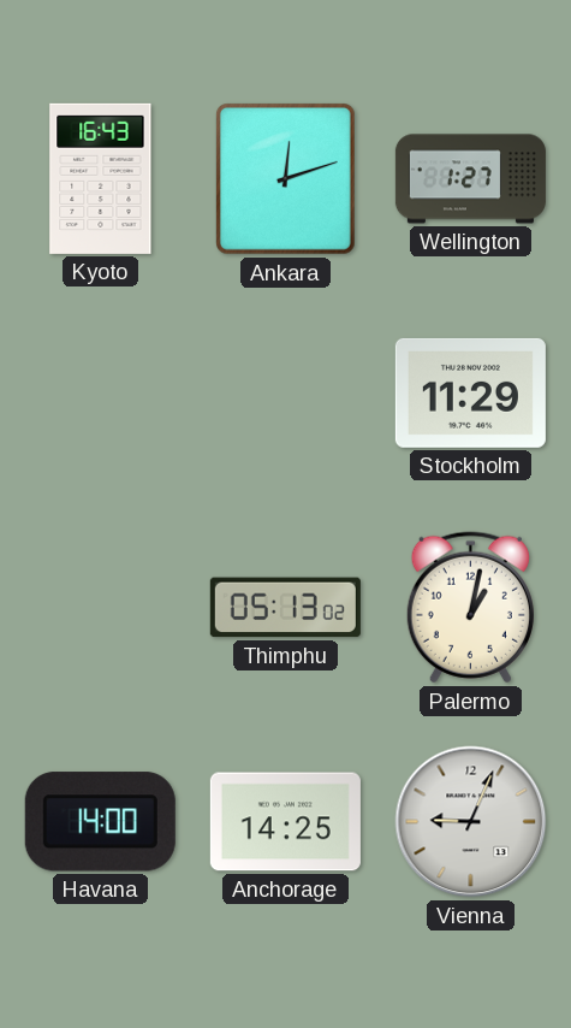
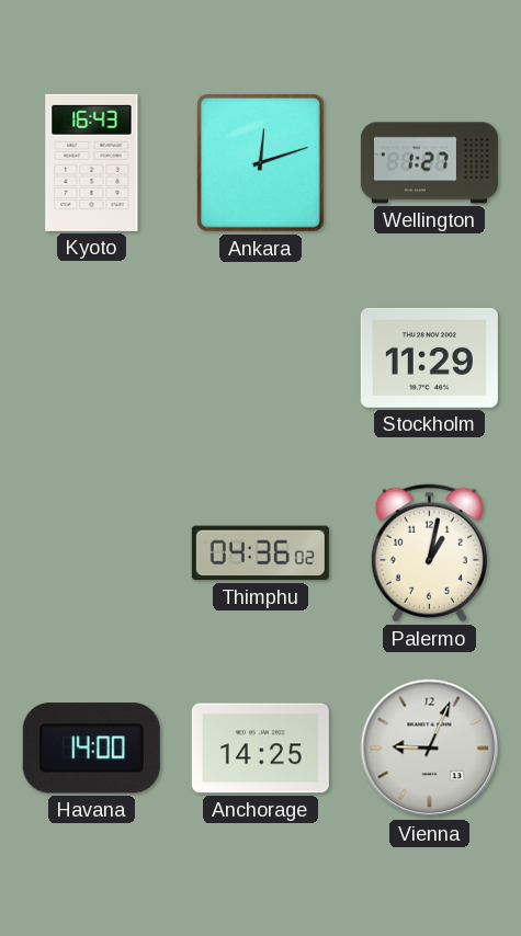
Thimphu: 05:13 -> 04:36 (260, 553)
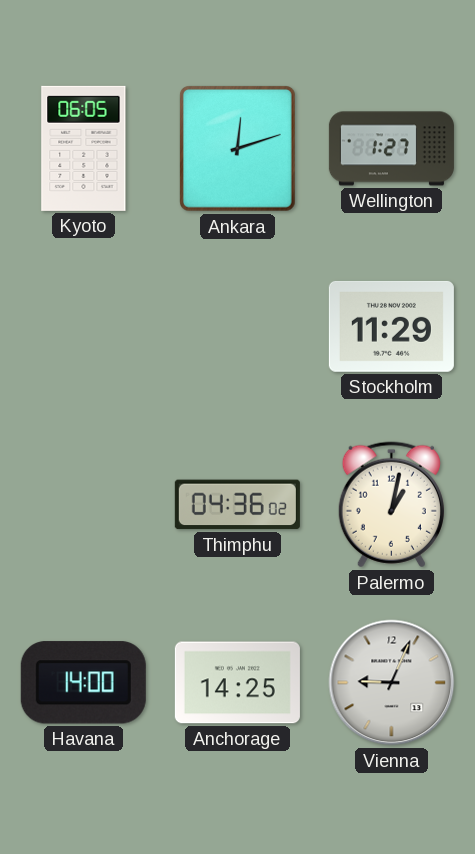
Kyoto: 16:43 -> 06:05 (84, 148)
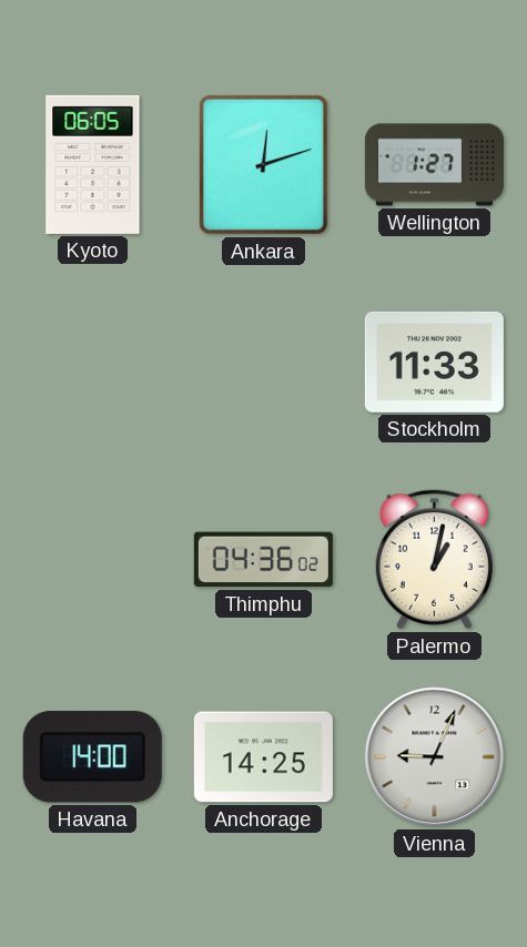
Stockholm: 11:29 -> 11:33 (434, 362)
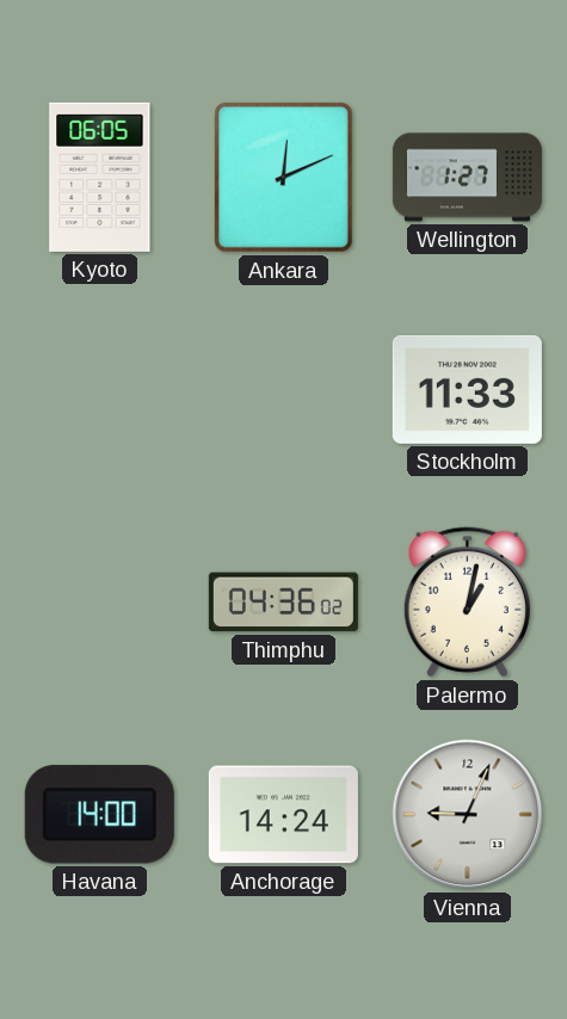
Ankara: 12:12 -> 12:11 (283, 178)
Anchorage: 14:25 -> 14:24 (283, 815)
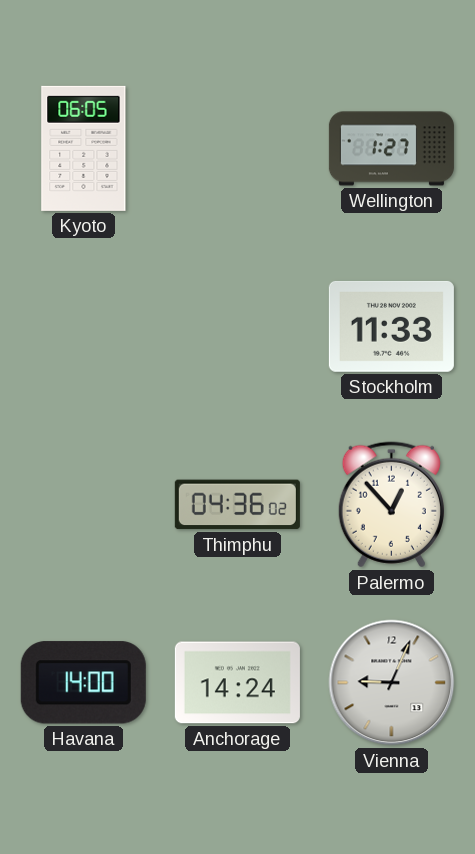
Ankara: 12:11 -> none (283, 178)
Palermo: 1:02 -> 12:53 (391, 505)
